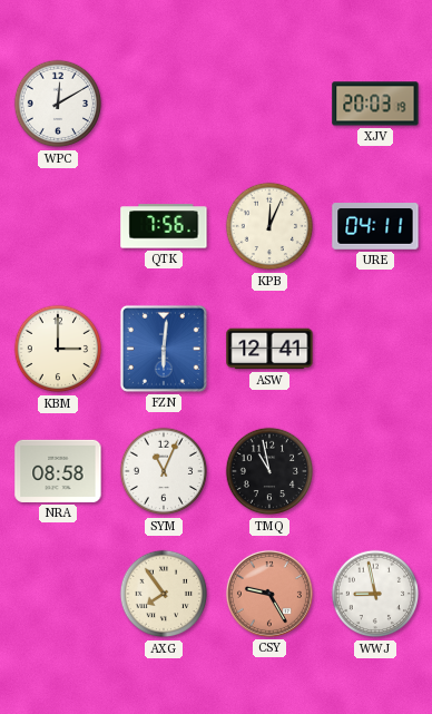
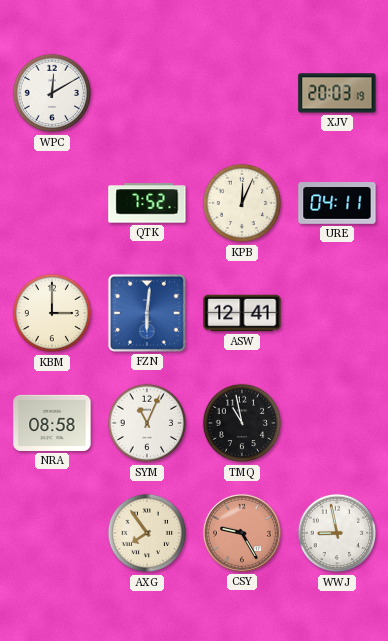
QTK: 7:56 -> 7:52 (147, 203)
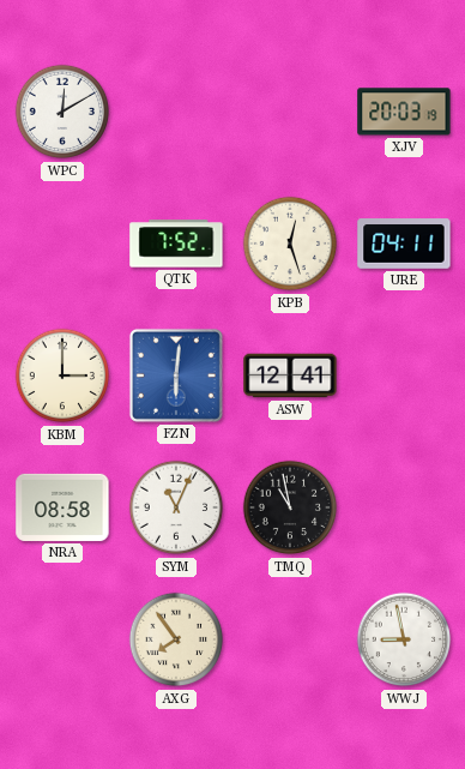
KPB: 12:04 -> 12:27 (290, 244)
CSY: 9:25 -> none (242, 533)
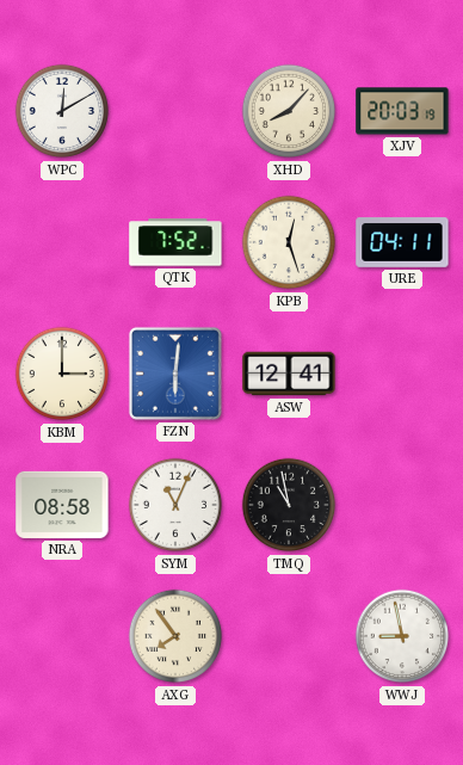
XHD: none -> 8:07 (289, 111)
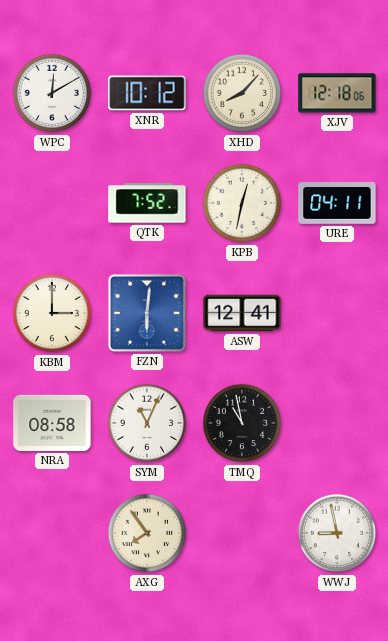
XNR: none -> 10:12 (147, 93)
XJV: 20:03 -> 12:18 (337, 93)
KPB: 12:27 -> 12:32 (242, 203)
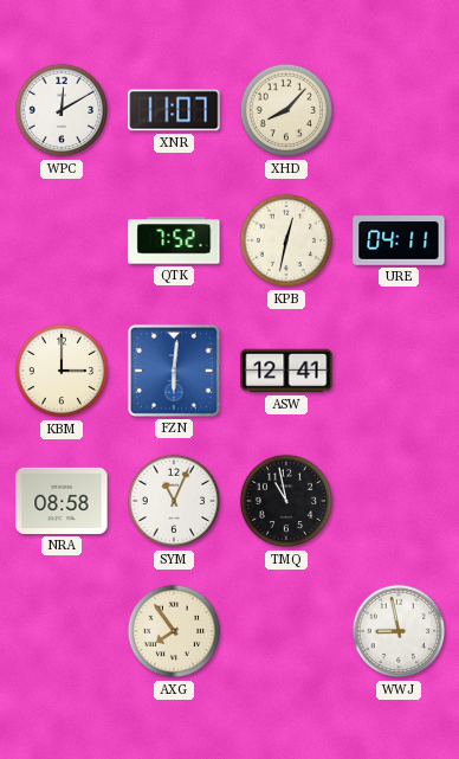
XNR: 10:12 -> 11:07 (174, 110)
XJV: 12:18 -> none (337, 93)
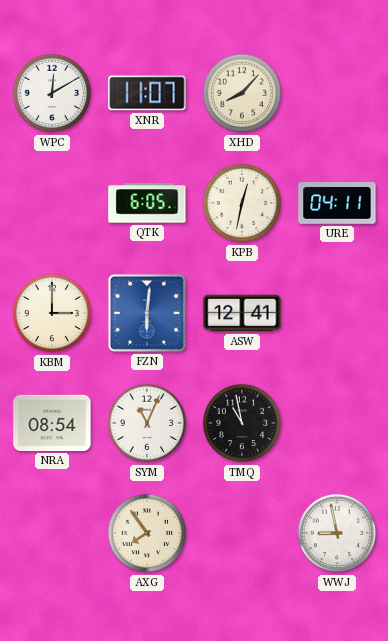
QTK: 7:52 -> 6:05 (147, 203)
NRA: 08:58 -> 08:54 (52, 423)
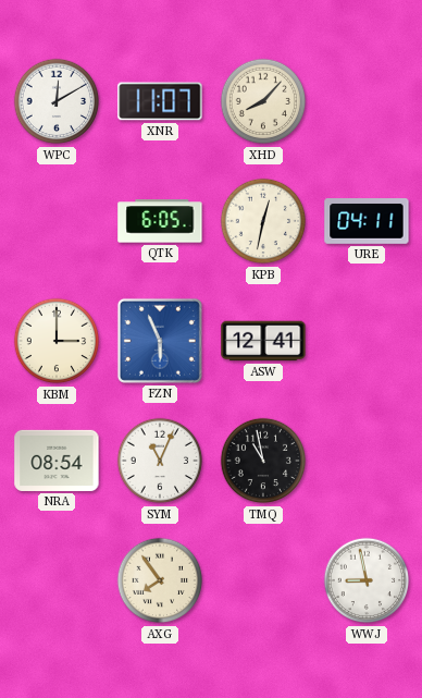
FZN: 6:01 -> 5:56 (160, 341)
